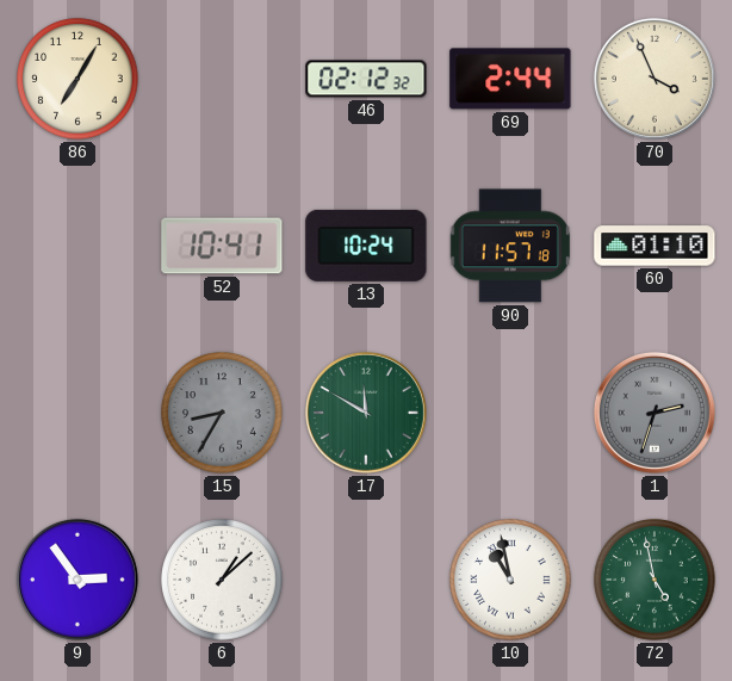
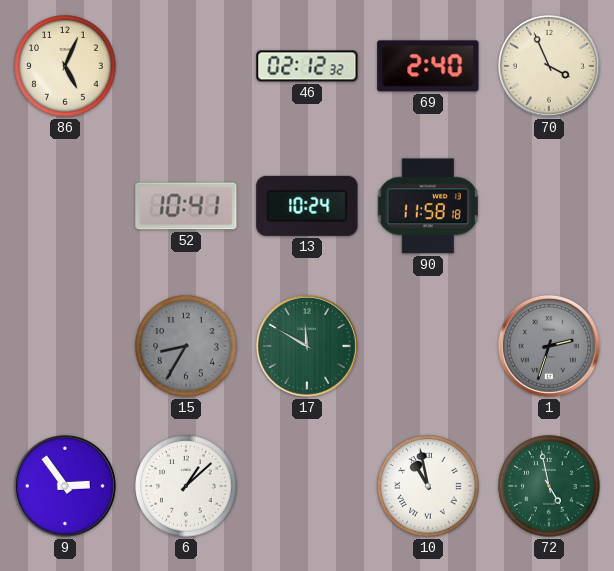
86: 7:05 -> 5:04 (65, 66)
69: 2:44 -> 2:40 (428, 66)
90: 11:57 -> 11:58 (428, 206)
60: 01:10 -> none (655, 246)
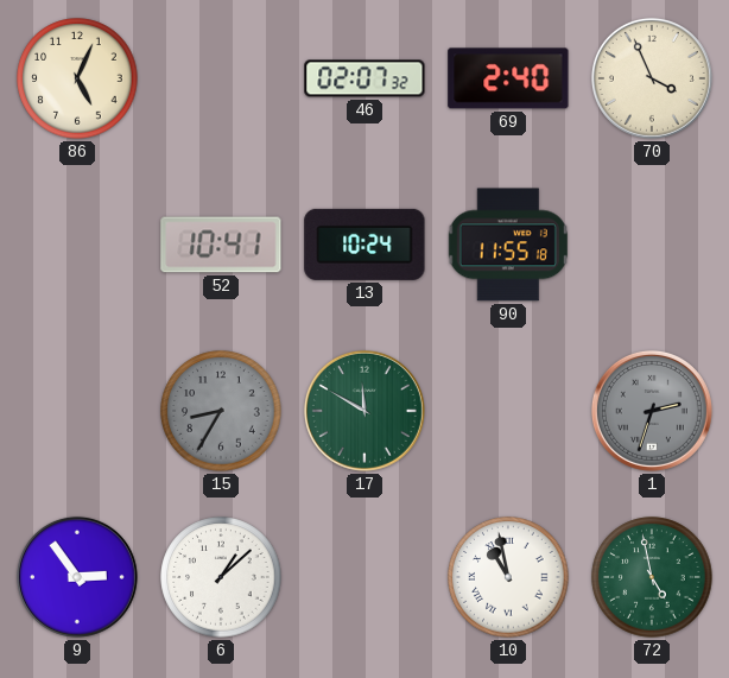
46: 02:12 -> 02:07 (364, 78)
90: 11:58 -> 11:55 (508, 245)
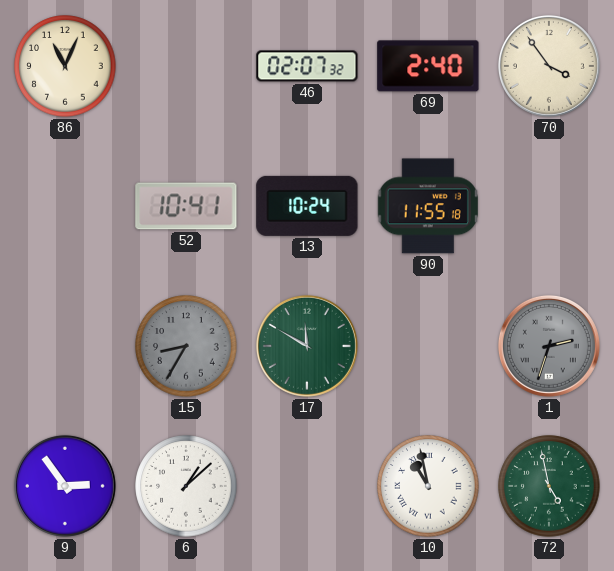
86: 5:04 -> 11:04 (65, 66)
70: 3:56 -> 3:54 (549, 66)
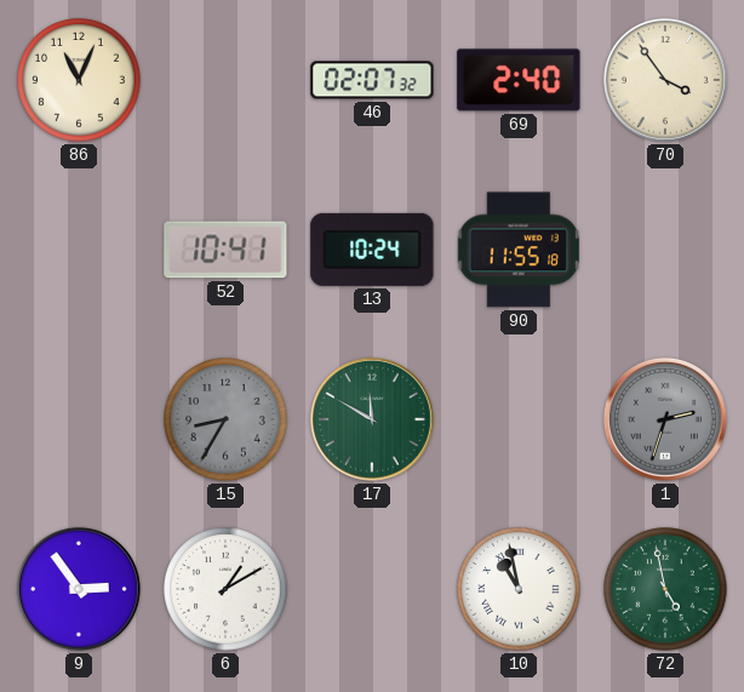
6: 1:08 -> 1:10 (225, 589)
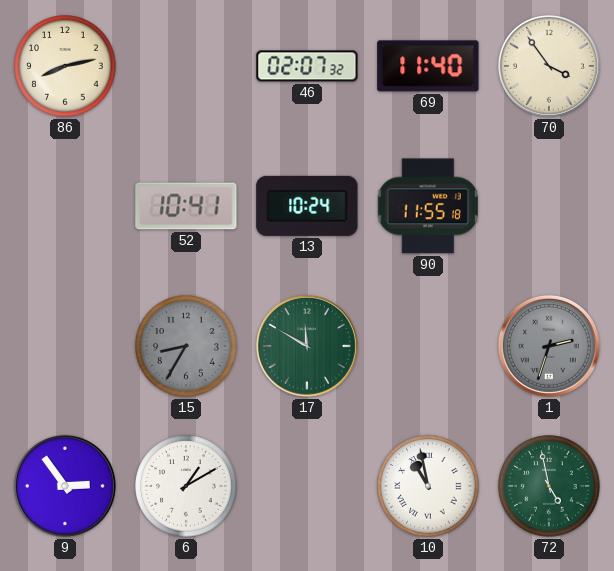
86: 11:04 -> 8:13 (65, 66)
69: 2:40 -> 11:40 (428, 66)
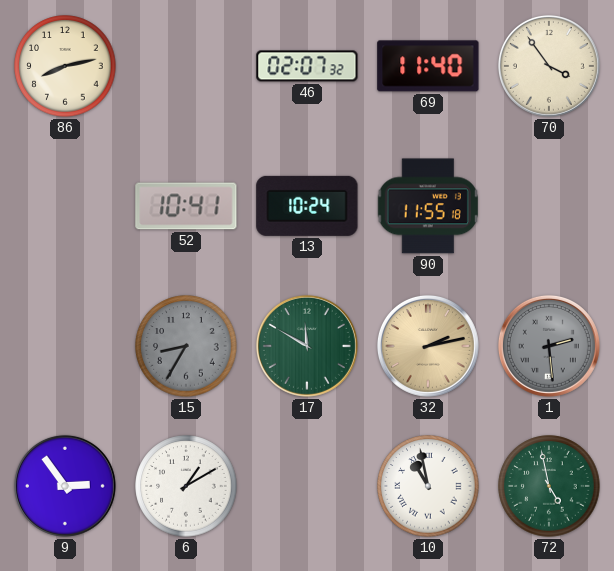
32: none -> 2:13 (428, 346)
1: 2:33 -> 2:29 (549, 346)
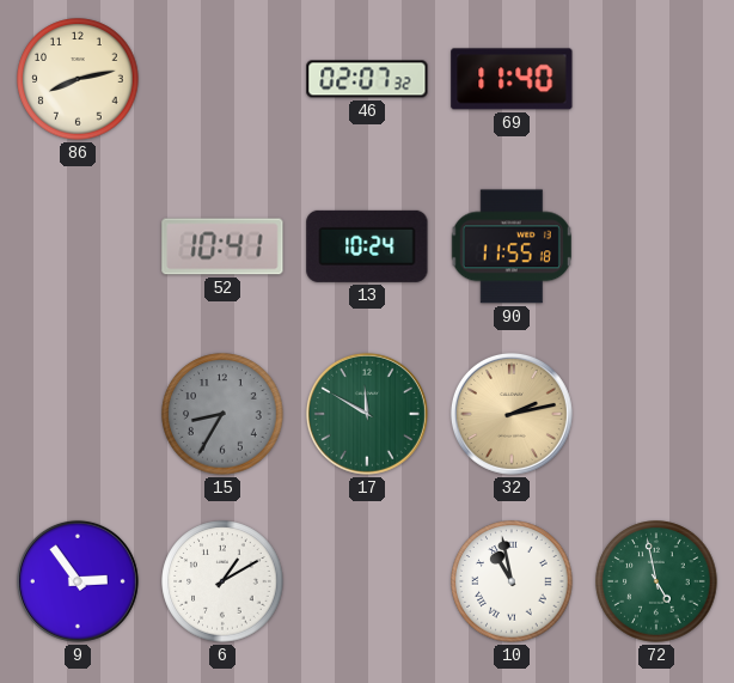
70: 3:54 -> none (549, 66)
1: 2:29 -> none (549, 346)
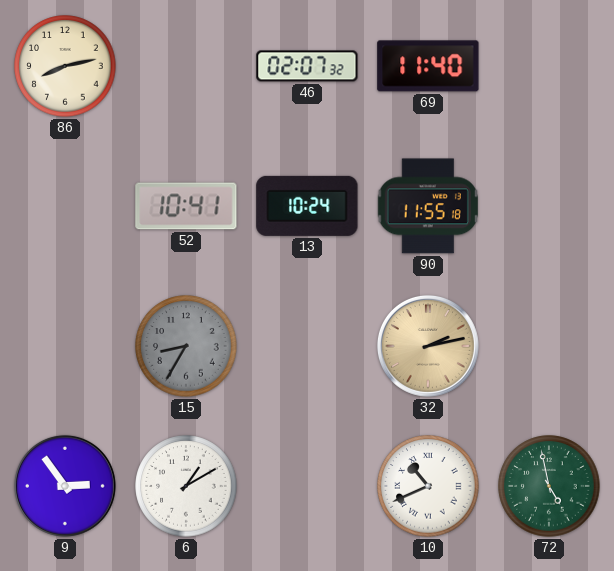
17: 11:50 -> none (367, 414)
10: 10:58 -> 10:41 (428, 486)
